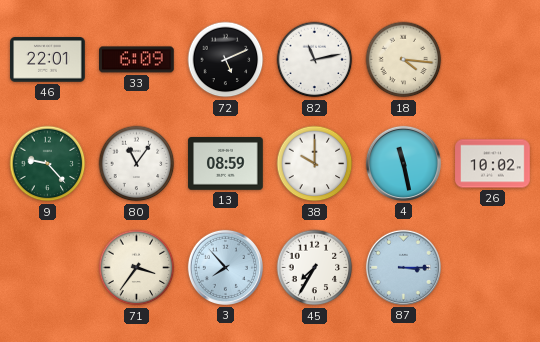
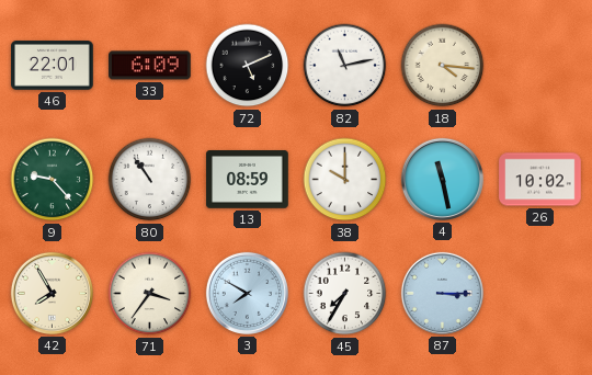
80: 11:06 -> 10:54 (150, 180)
42: none -> 7:55 (52, 293)
3: 7:53 -> 7:50 (247, 293)
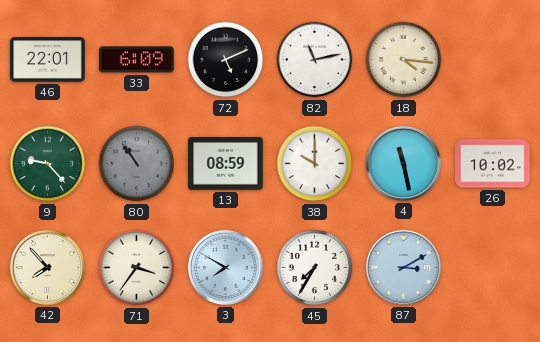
80 dial: white -> grey (137, 164)
42: 7:55 -> 7:53 (47, 267)
87: 3:15 -> 3:10 (403, 267)
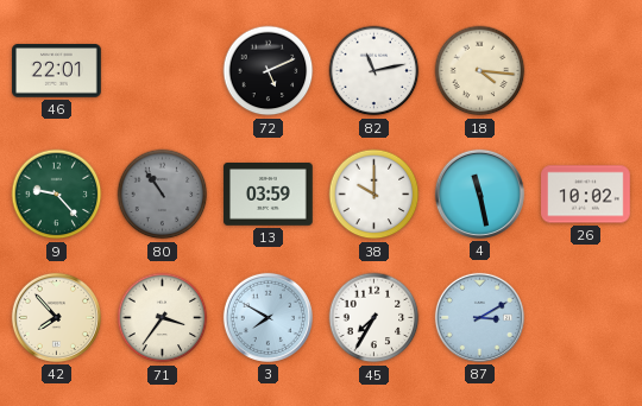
33: 6:09 -> none (137, 60)
13: 08:59 -> 03:59 (269, 195)
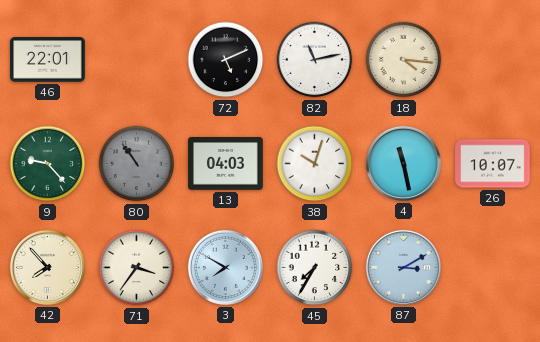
13: 03:59 -> 04:03 (226, 164)
38: 10:00 -> 10:03 (315, 164)
26: 10:02 -> 10:07 (493, 164)
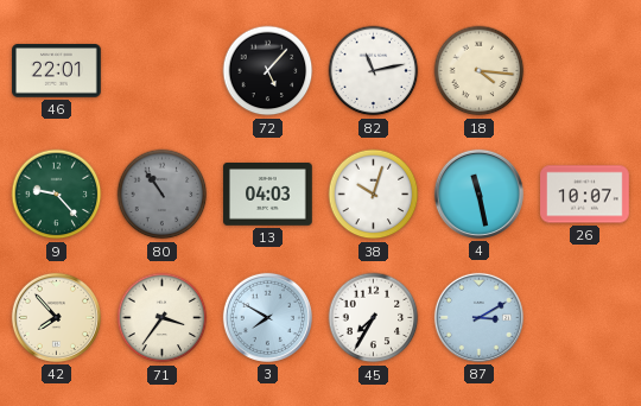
72: 5:11 -> 5:07 (268, 71)
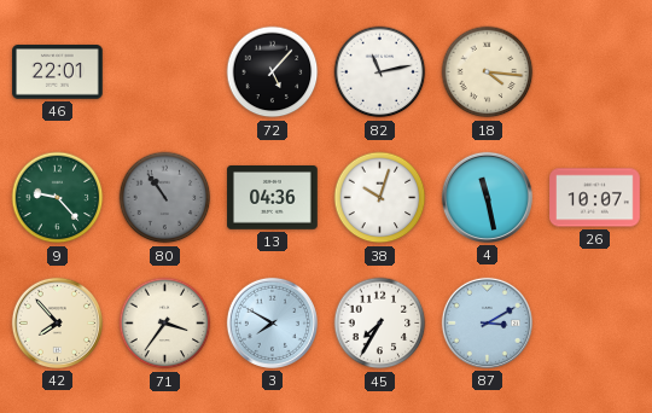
13: 04:03 -> 04:36 (273, 198)
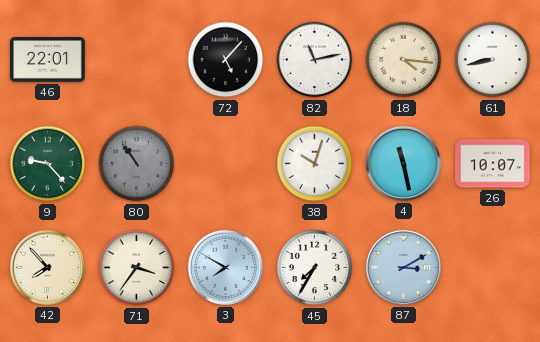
61: none -> 8:43 (493, 60)
13: 04:36 -> none (273, 198)
